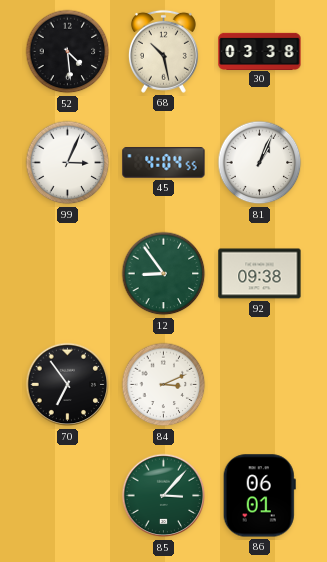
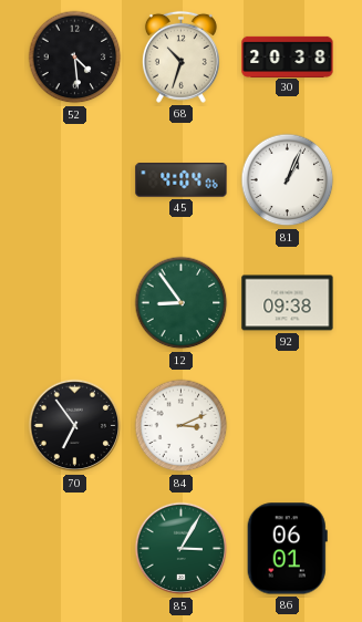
68: 10:28 -> 10:33 (180, 56)
30: 03:38 -> 20:38 (288, 56)
99: 3:04 -> none (68, 163)
45: 4:04:55 -> 4:04:06 (182, 180)
85: 3:07 -> 3:05 (182, 549)
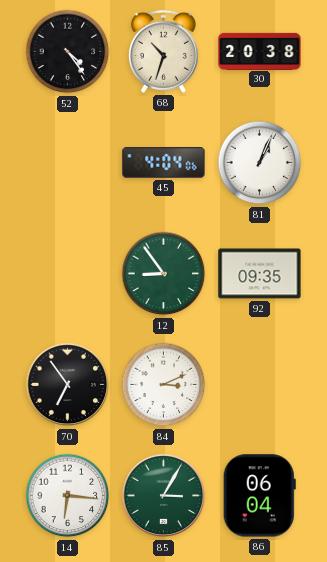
52: 4:29 -> 4:24 (68, 52)
92: 09:38 -> 09:35 (260, 274)
14: none -> 6:16 (68, 496)
86: 06:01 -> 06:04 (259, 496)
